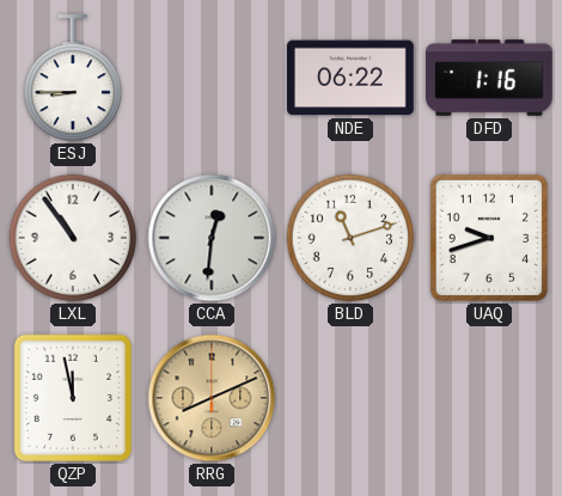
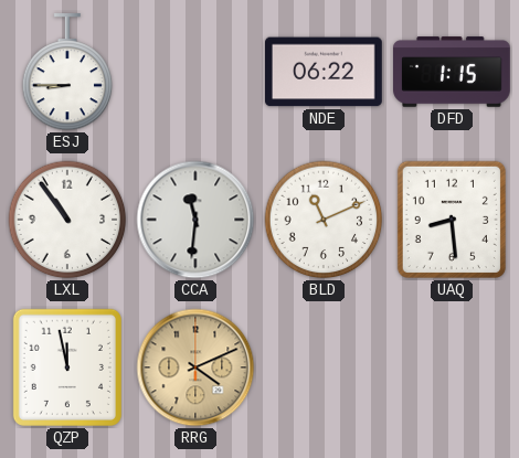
DFD: 1:16 -> 1:15 (453, 72)
CCA: 12:31 -> 11:31 (195, 220)
BLD: 11:12 -> 11:11 (324, 220)
UAQ: 9:42 -> 8:29 (452, 220)
RRG: 8:11 -> 4:11 (195, 368)
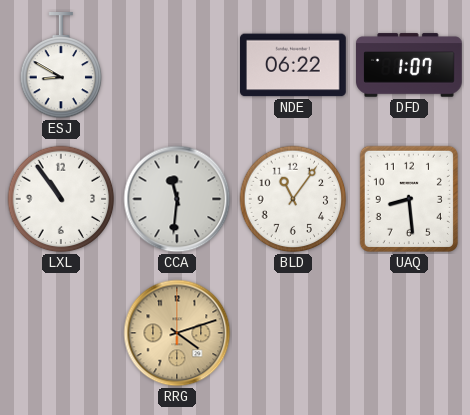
ESJ: 8:45 -> 8:50 (61, 66)
DFD: 1:15 -> 1:07 (410, 65)
BLD: 11:11 -> 11:06 (293, 199)
QZP: 11:58 -> none (67, 368)
RRG: 4:11 -> 4:12 (177, 333)
